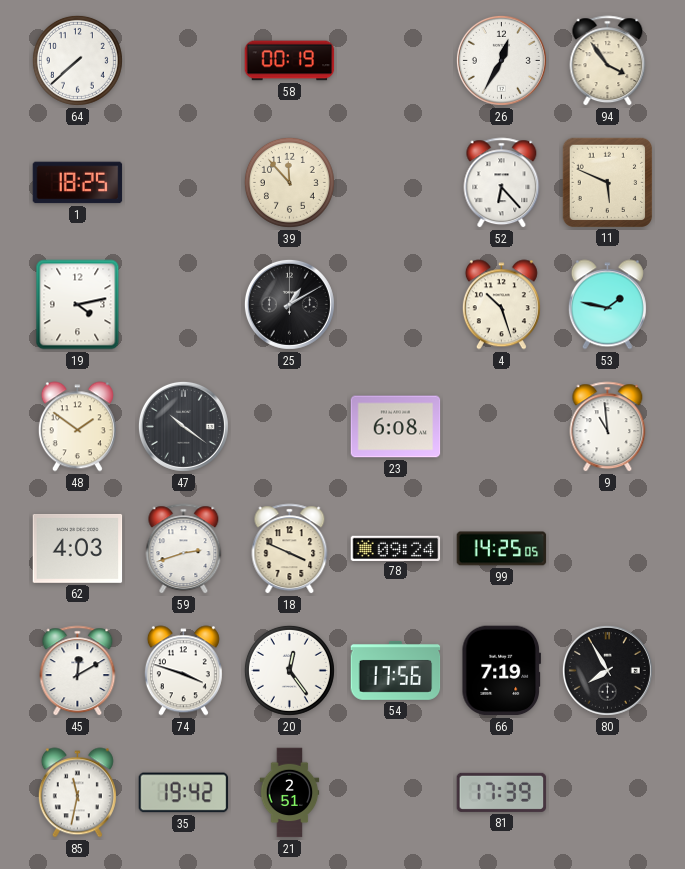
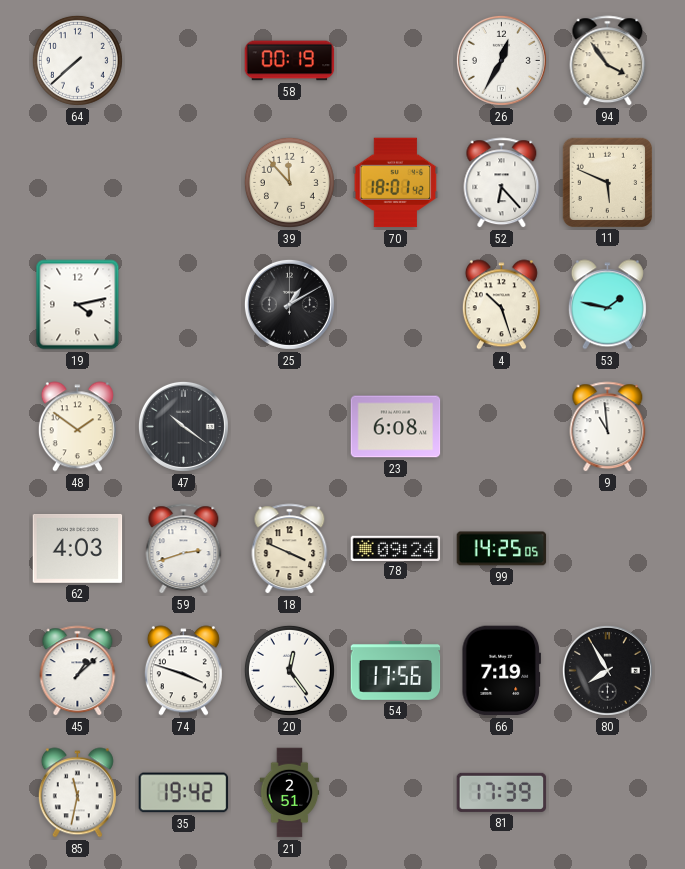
1: 18:25 -> none (78, 183)
70: none -> 18:01 (396, 183)
45: 12:10 -> 1:08 (78, 671)
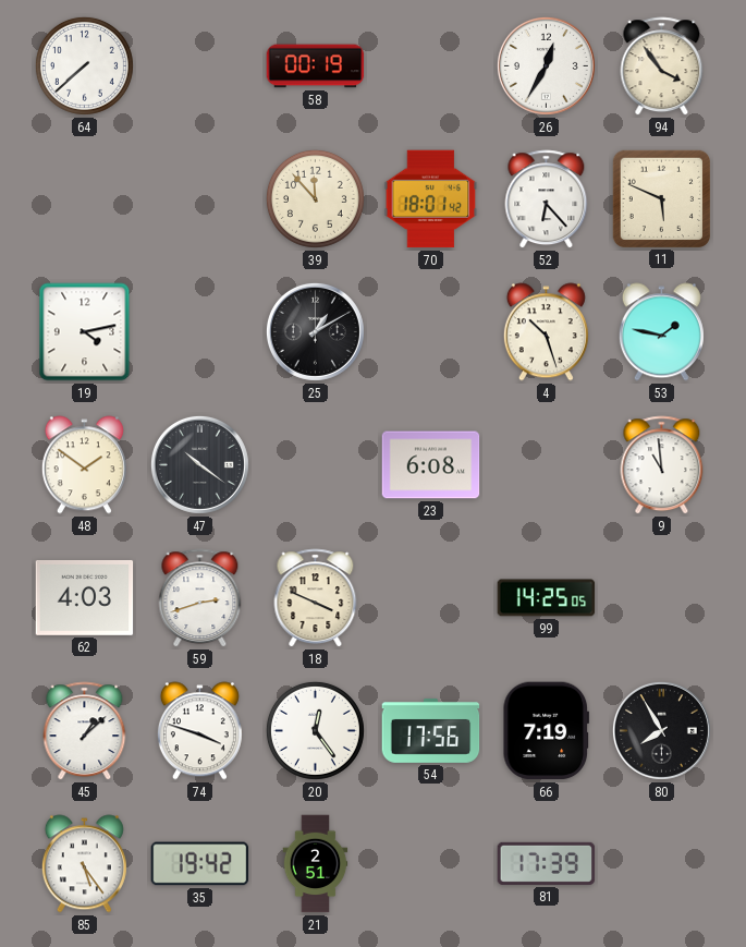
78: 09:24 -> none (396, 548)
85: 11:32 -> 5:24 (84, 864)
